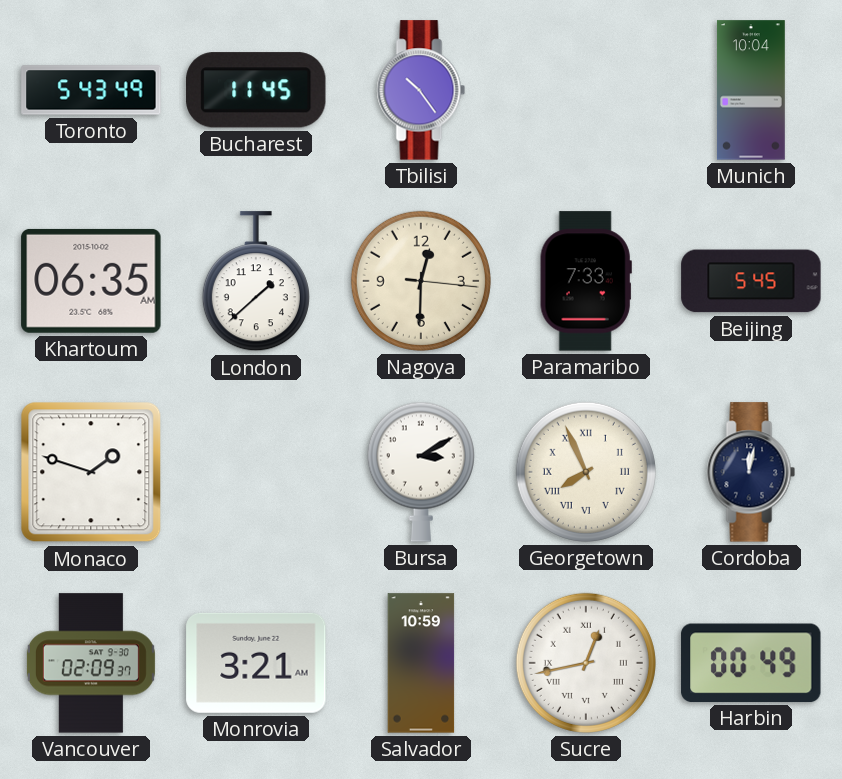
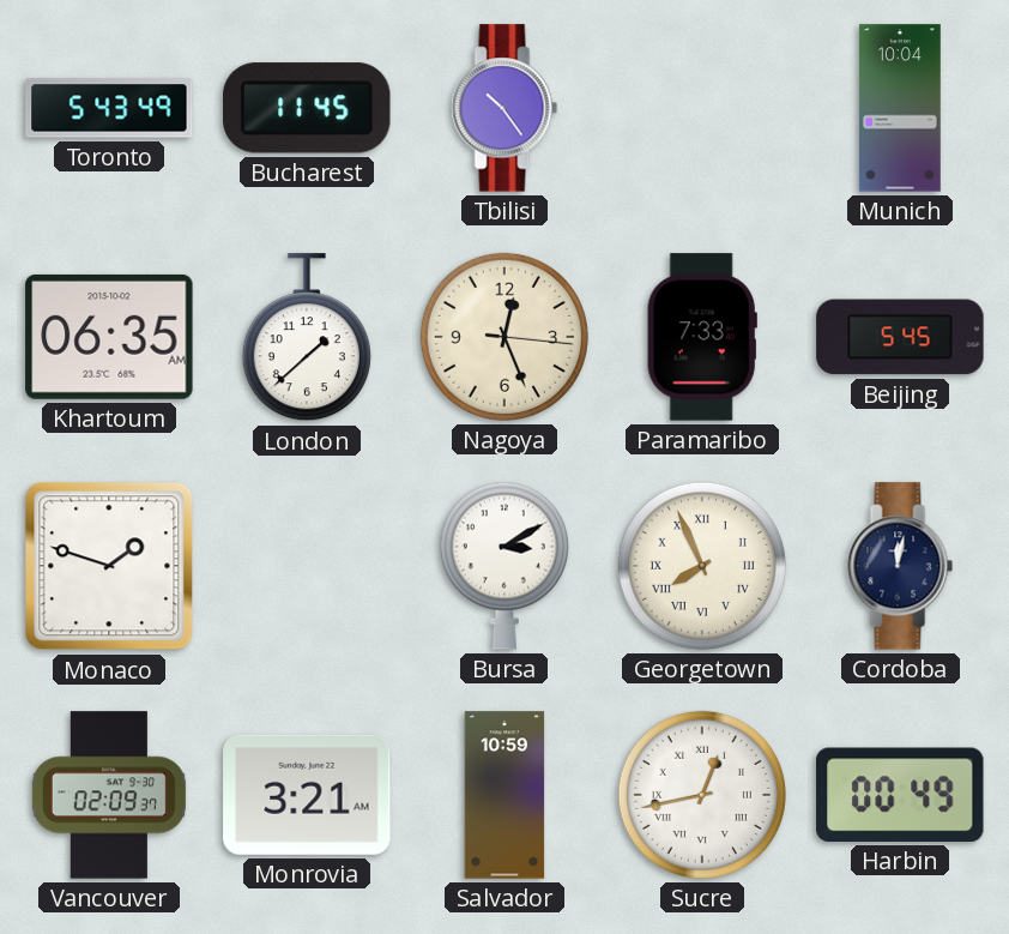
Nagoya: 12:30 -> 12:26 (505, 337)
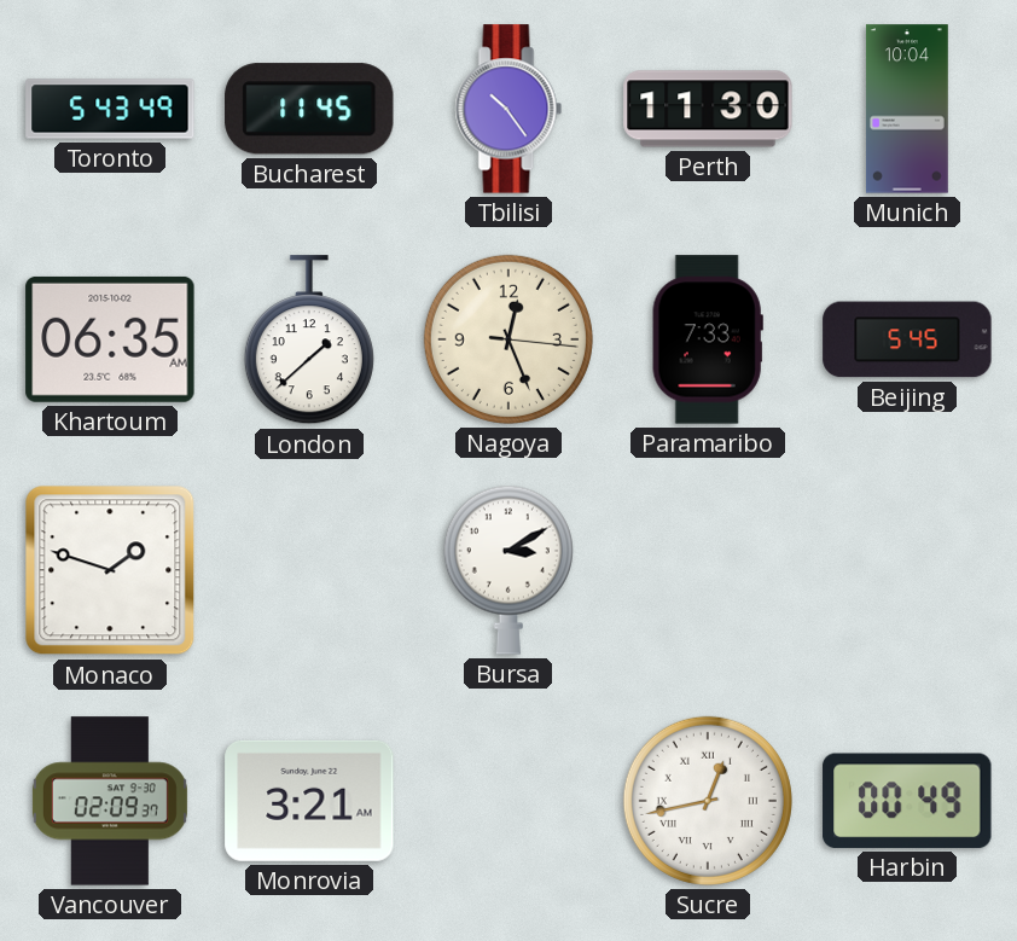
Perth: none -> 11:30 (708, 109)
Georgetown: 7:56 -> none (702, 566)
Cordoba: 12:02 -> none (900, 566)
Salvador: 10:59 -> none (505, 795)
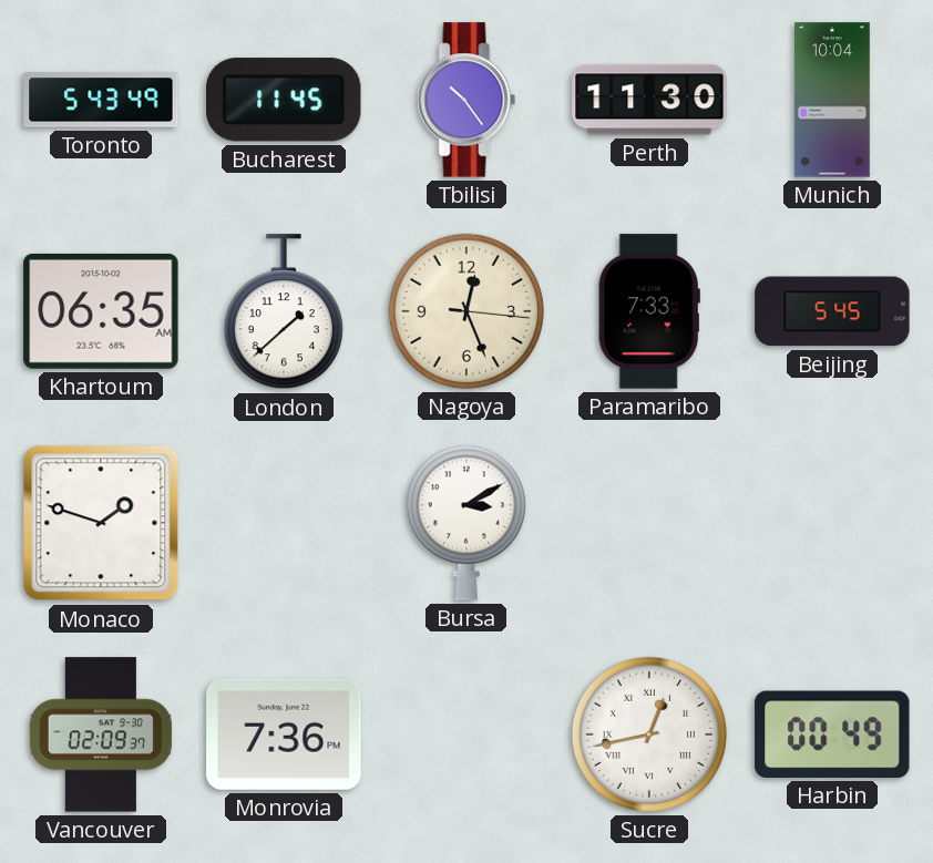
Monrovia: 3:21 -> 7:36 (284, 734)
